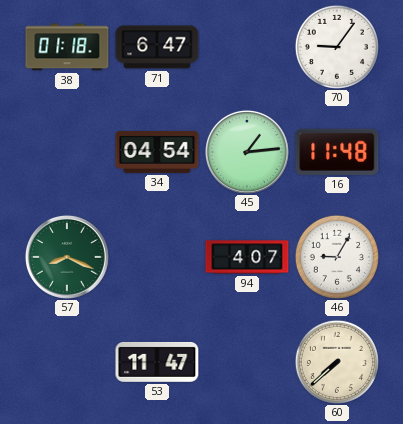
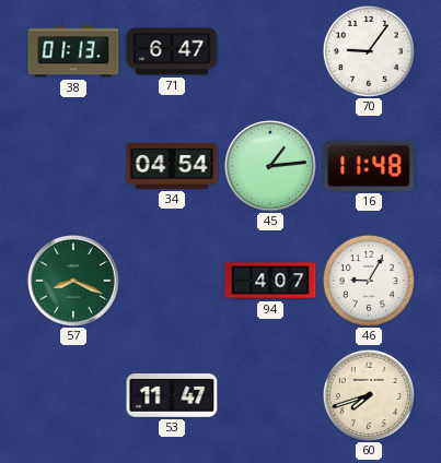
38: 01:18 -> 01:13 (73, 51)
60: 7:38 -> 7:42 (369, 395)
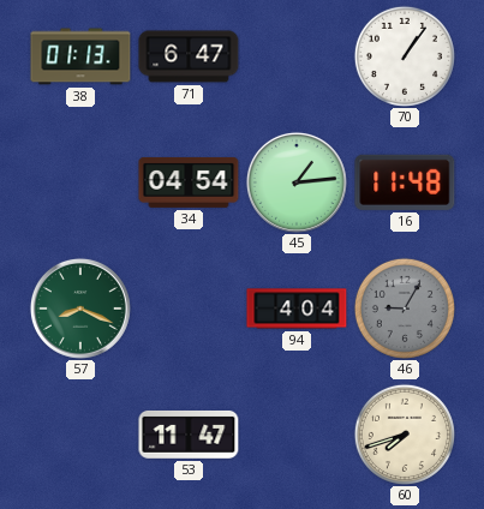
70: 9:06 -> 1:06 (405, 56)
94: 4:07 -> 4:04 (297, 309)
46 dial: white -> grey (405, 309)
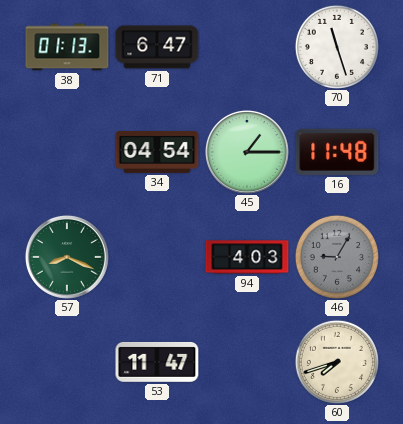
70: 1:06 -> 11:27 (337, 47)
45: 1:14 -> 1:15 (247, 152)
94: 4:04 -> 4:03 (247, 257)
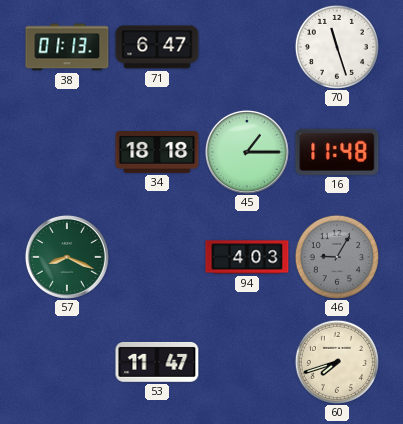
34: 04:54 -> 18:18 (157, 152)
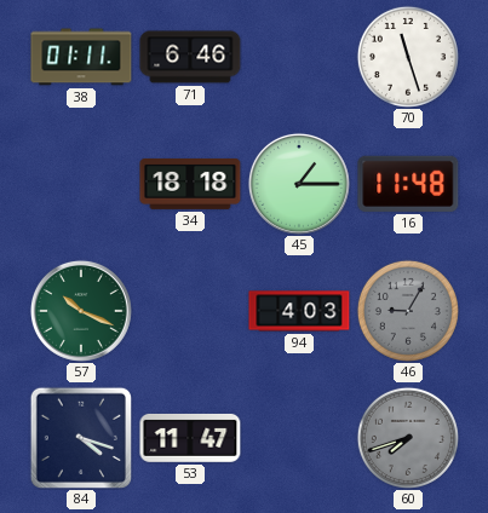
38: 01:13 -> 01:11 (81, 57)
71: 6:47 -> 6:46 (190, 57)
57: 8:19 -> 10:19 (81, 311)
84: none -> 4:18 (80, 437)
60 dial: cream -> grey (408, 438)
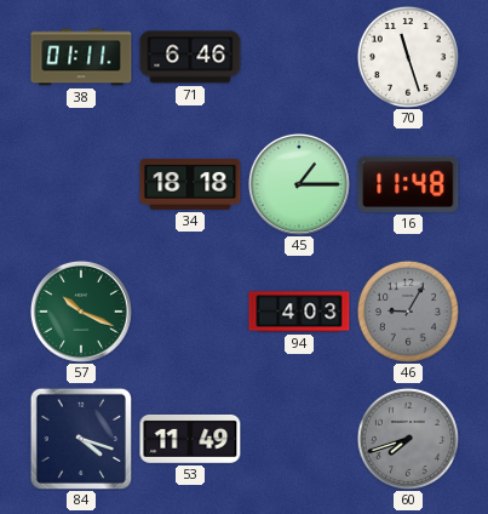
53: 11:47 -> 11:49 (190, 439)
